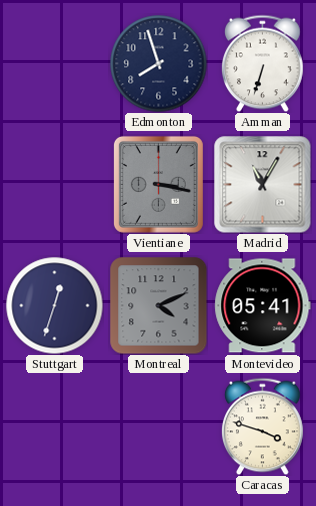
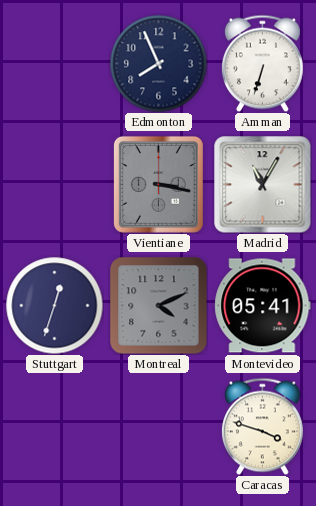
Edmonton: 7:57 -> 7:56 (158, 63)
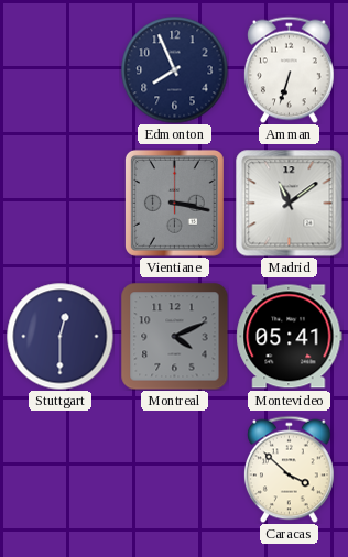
Madrid: 11:05 -> 11:09 (290, 204)
Stuttgart: 12:33 -> 12:30 (59, 336)
Caracas: 3:48 -> 3:52 (290, 469)
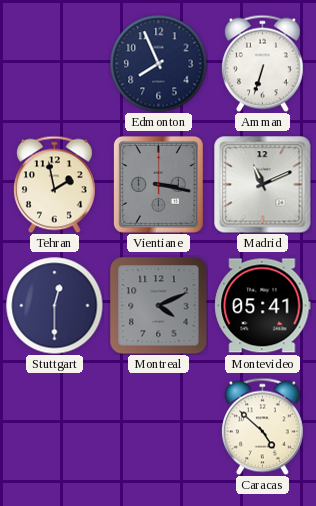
Tehran: none -> 1:58 (55, 184)
Madrid: 11:09 -> 11:11 (263, 185)
Caracas: 3:52 -> 4:52 (263, 426)
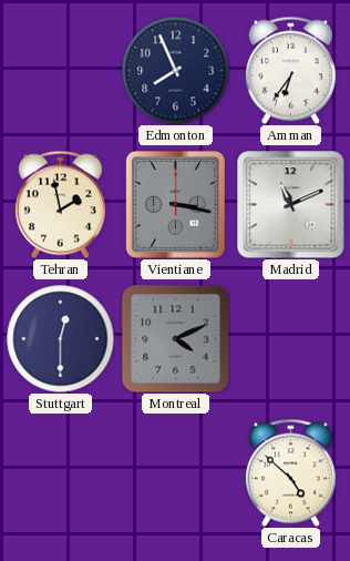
Amman: 6:33 -> 6:36 (291, 70)
Montevideo: 05:41 -> none (263, 306)
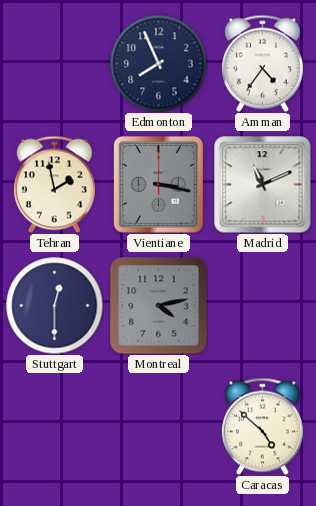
Amman: 6:36 -> 4:36 (263, 63)
Montreal: 4:11 -> 4:13 (159, 306)
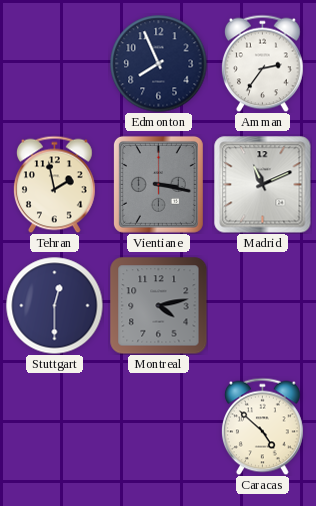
Amman: 4:36 -> 2:36 (263, 63)
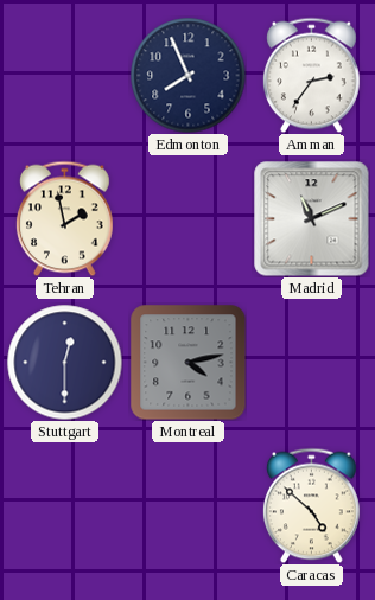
Vientiane: 3:17 -> none (158, 184)
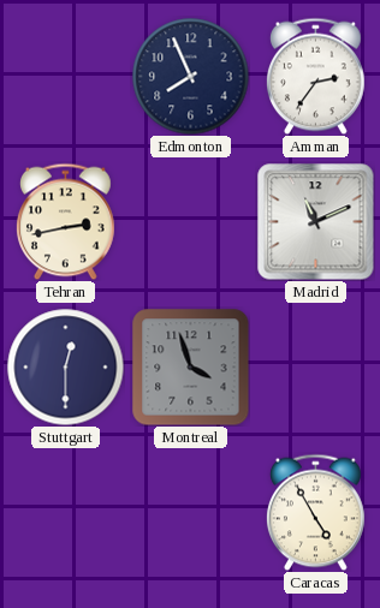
Tehran: 1:58 -> 2:43 (66, 221)
Montreal: 4:13 -> 3:57 (191, 368)
Caracas: 4:52 -> 4:55 (316, 512)
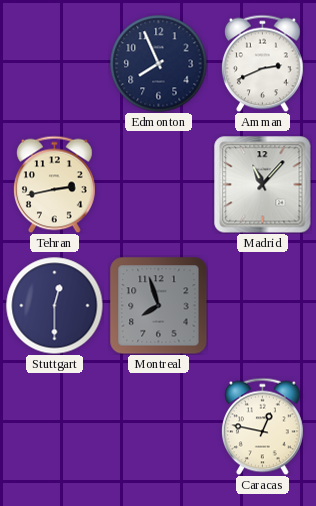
Amman: 2:36 -> 2:41 (263, 63)
Madrid: 11:11 -> 11:07 (263, 185)
Montreal: 3:57 -> 7:57 (159, 306)
Caracas: 4:55 -> 12:47 (263, 426)
